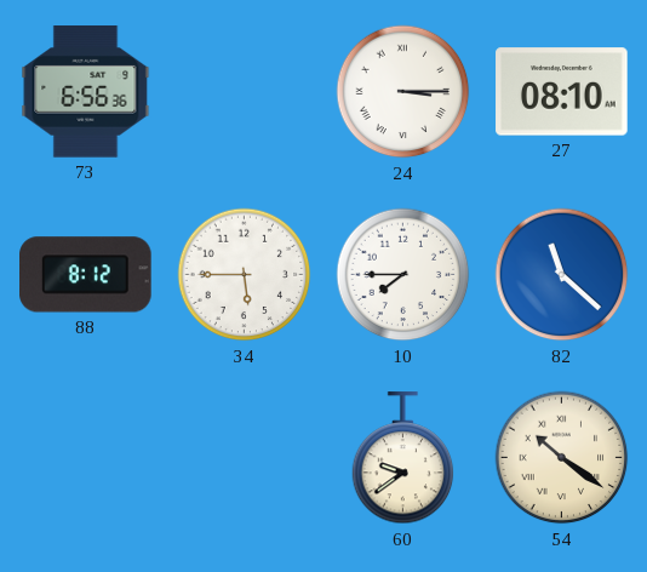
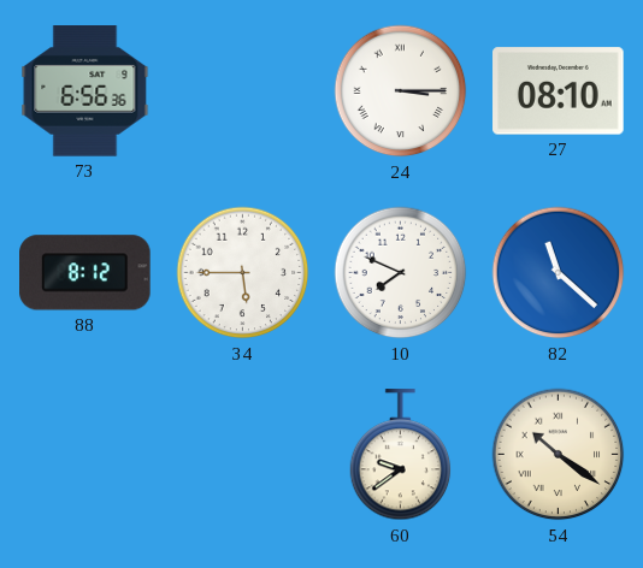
10: 7:45 -> 7:49 (401, 273)
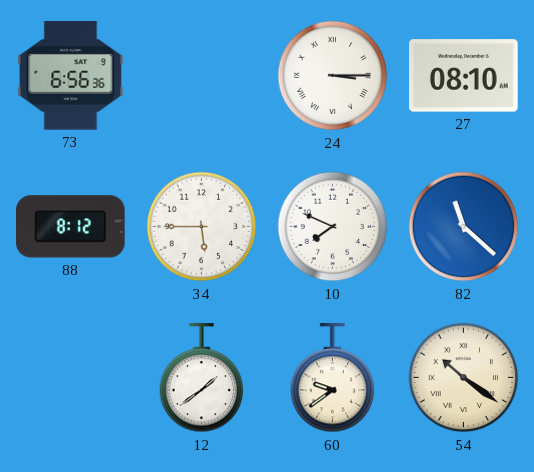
12: none -> 1:39 (202, 378)
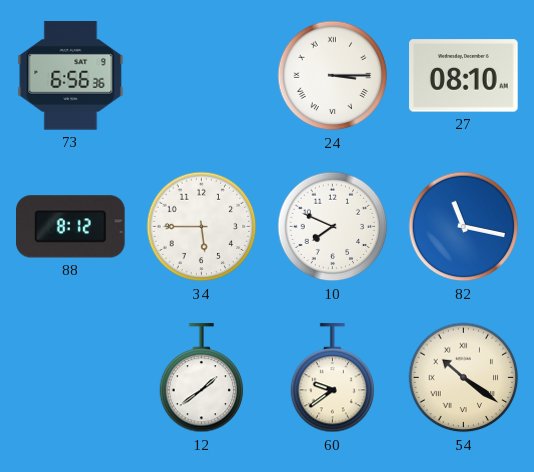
82: 11:22 -> 11:17 (464, 227)
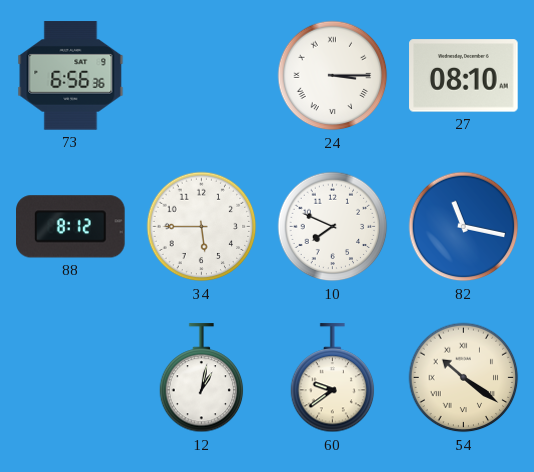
12: 1:39 -> 1:02 (202, 378)
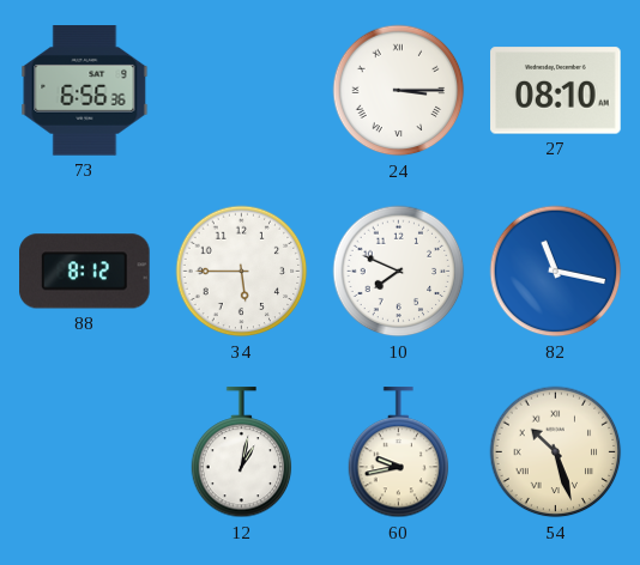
60: 9:39 -> 9:43 (399, 452)
54: 10:21 -> 10:27 (556, 452)
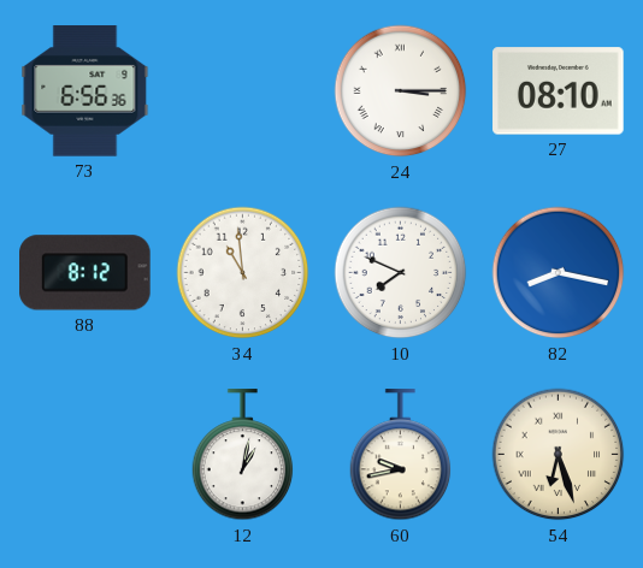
34: 5:45 -> 10:59 (243, 273)
82: 11:17 -> 8:17 (559, 273)
54: 10:27 -> 6:27 (559, 455)
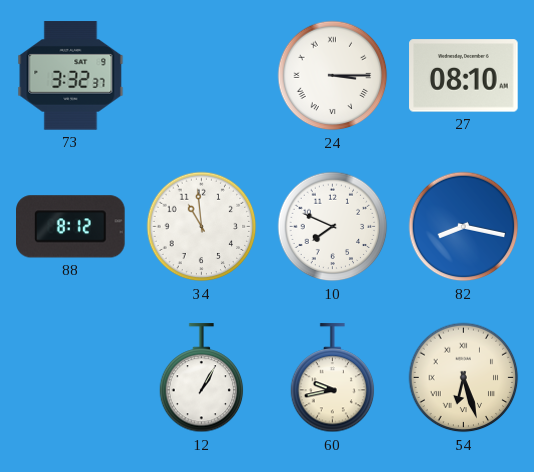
73: 6:56 -> 3:32 (71, 76)
12: 1:02 -> 1:05 (202, 378)
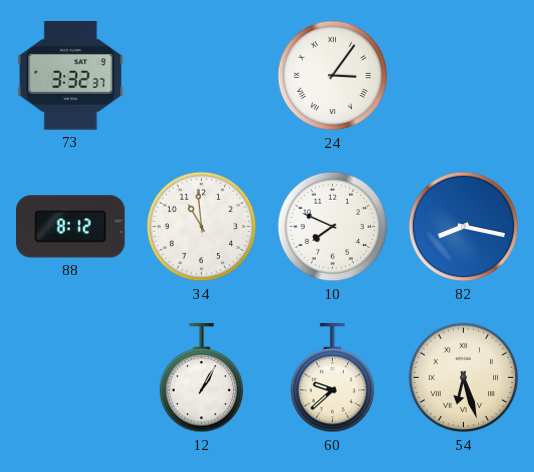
24: 3:15 -> 3:06 (333, 76)
27: 08:10 -> none (464, 76)
60: 9:43 -> 9:38 (333, 378)
